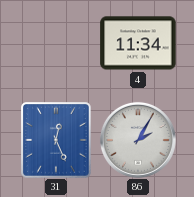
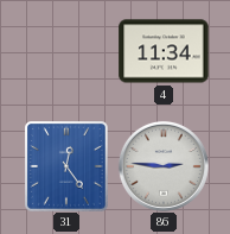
31: 12:26 -> 12:24 (68, 167)
86: 2:05 -> 2:46 (164, 166)
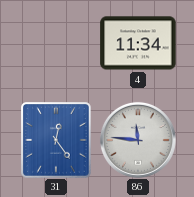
86: 2:46 -> 11:46 (138, 140)
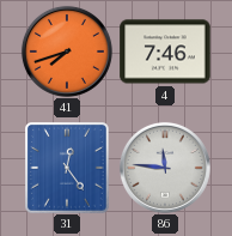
41: none -> 7:42 (67, 52)
4: 11:34 -> 7:46 (165, 52)
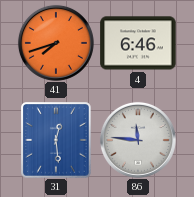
4: 7:46 -> 6:46 (138, 43)
31: 12:24 -> 12:29 (57, 141)
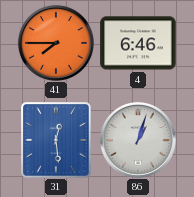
41: 7:42 -> 7:45 (56, 43)
86: 11:46 -> 1:03 (138, 140)
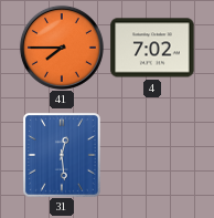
4: 6:46 -> 7:02 (152, 48)
86: 1:03 -> none (138, 140)
